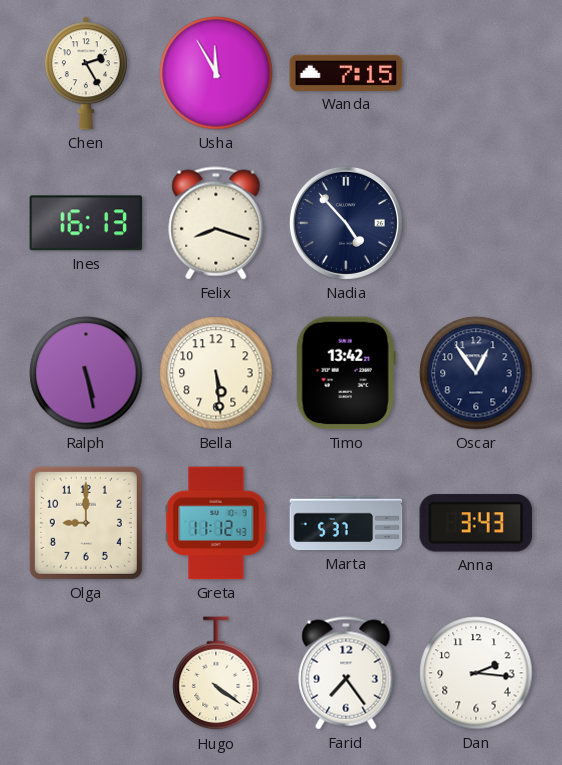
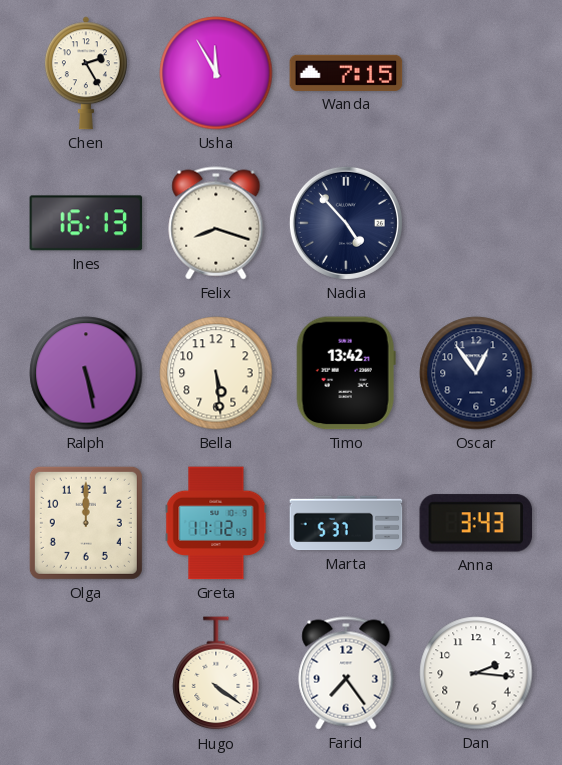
Olga: 9:00 -> 12:00 (86, 523)
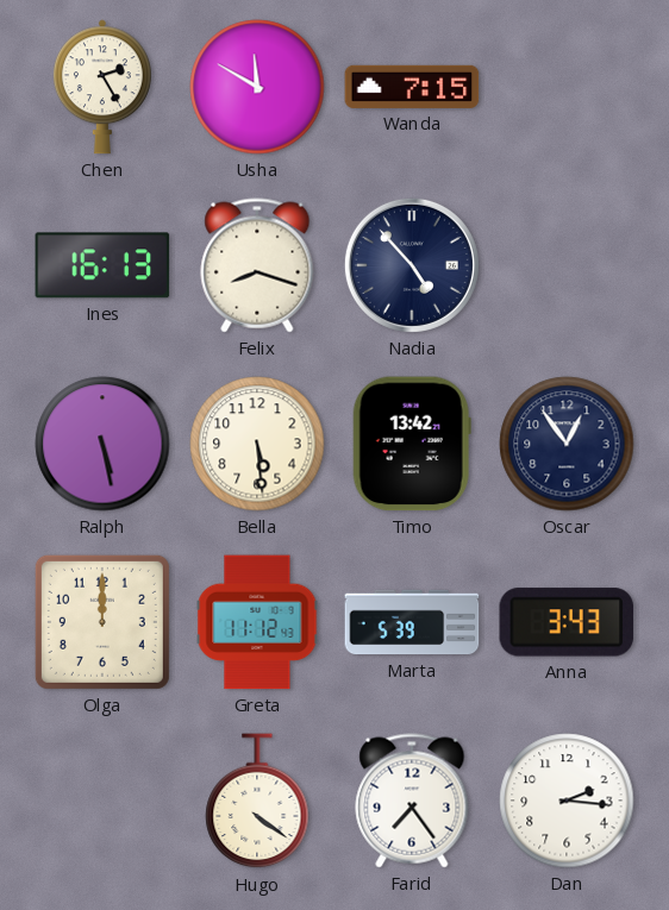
Usha: 11:55 -> 11:50 (257, 87)
Marta: 5:37 -> 5:39 (412, 622)
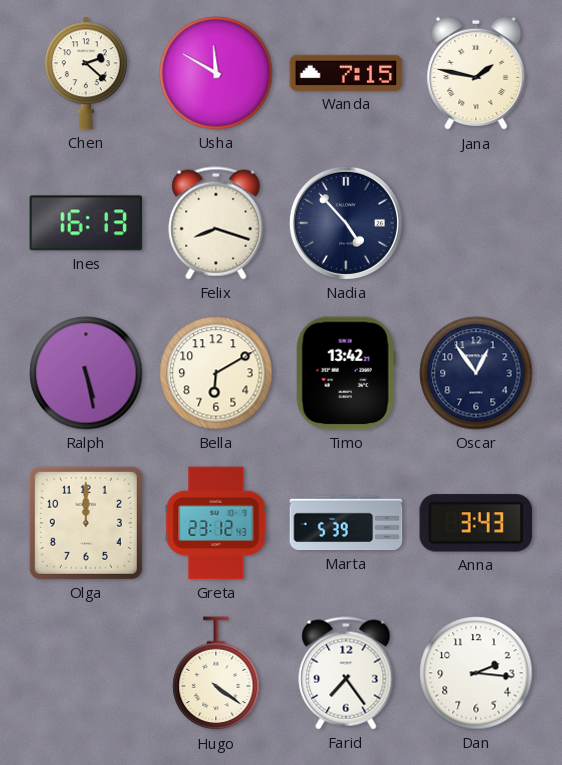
Chen: 2:25 -> 2:22 (86, 73)
Jana: none -> 1:47 (476, 73)
Bella: 5:29 -> 6:10 (216, 373)
Greta: 11:12 -> 23:12 (216, 523)
